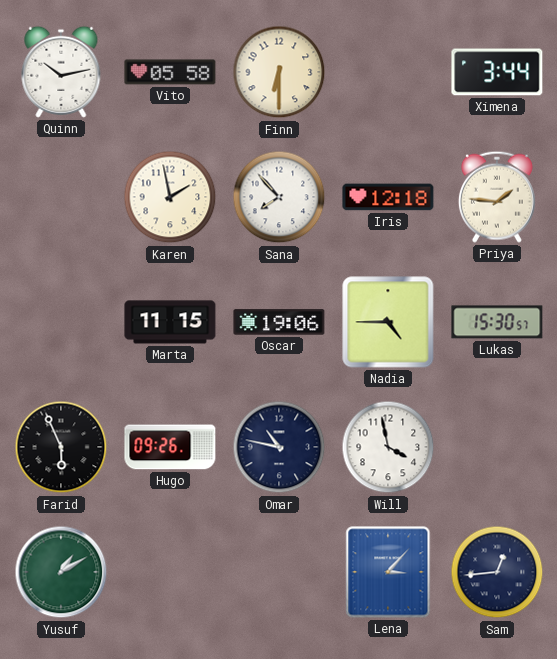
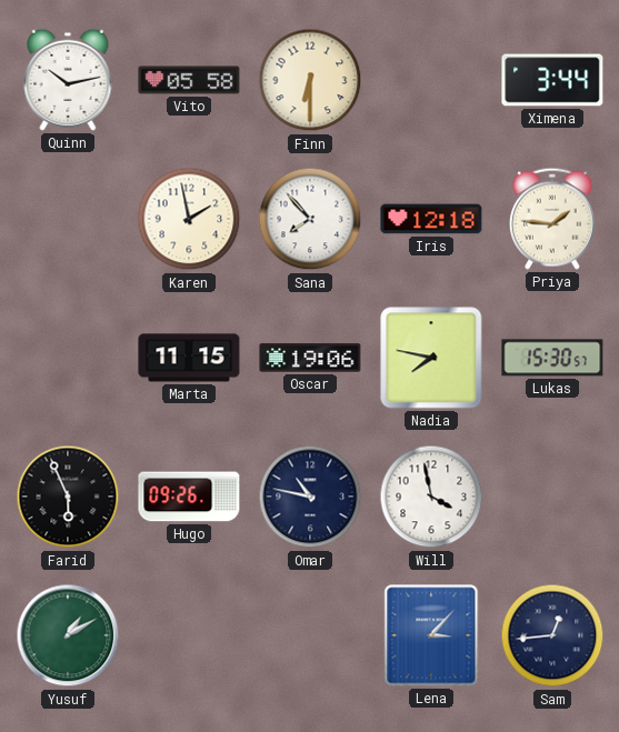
Nadia: 4:45 -> 7:47 (431, 358)
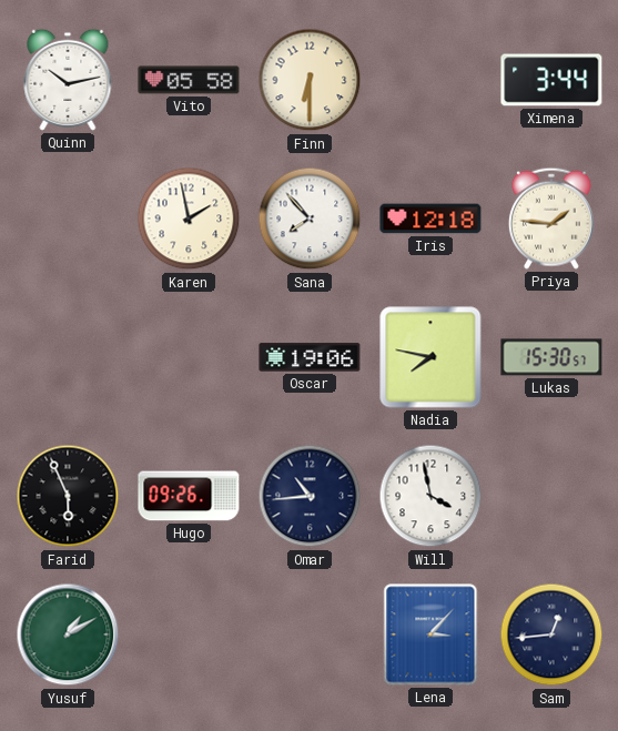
Marta: 11:15 -> none (189, 358)
Omar: 10:47 -> 10:44 (310, 496)
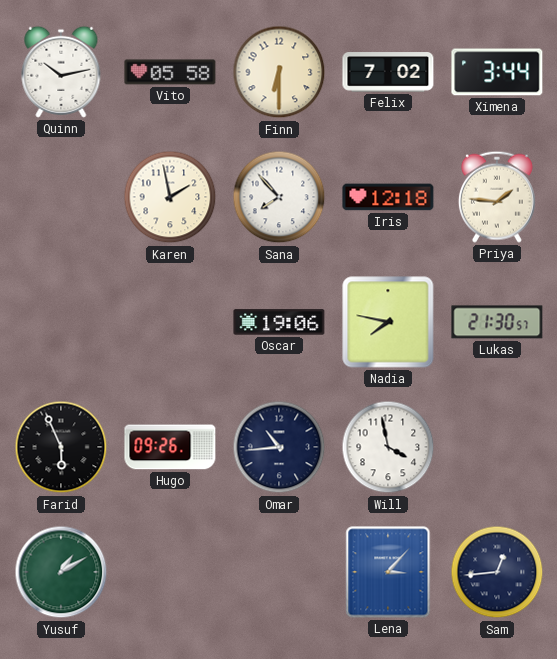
Felix: none -> 7:02 (388, 72)
Lukas: 15:30 -> 21:30 (497, 322)
